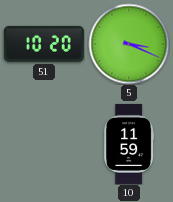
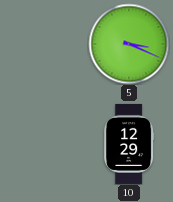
51: 10:20 -> none (44, 44)
10: 11:59 -> 12:29 (129, 144)
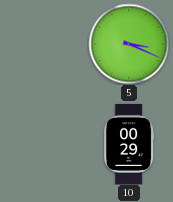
10: 12:29 -> 00:29 (129, 144)
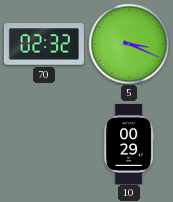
70: none -> 02:32 (44, 44)
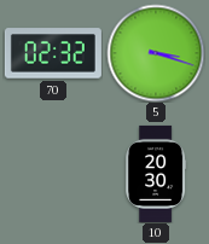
5: 3:19 -> 3:18 (156, 53)
10: 00:29 -> 20:30 (156, 174)
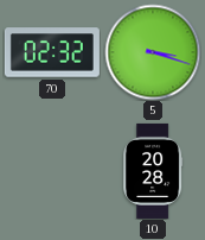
10: 20:30 -> 20:28 (153, 171)
